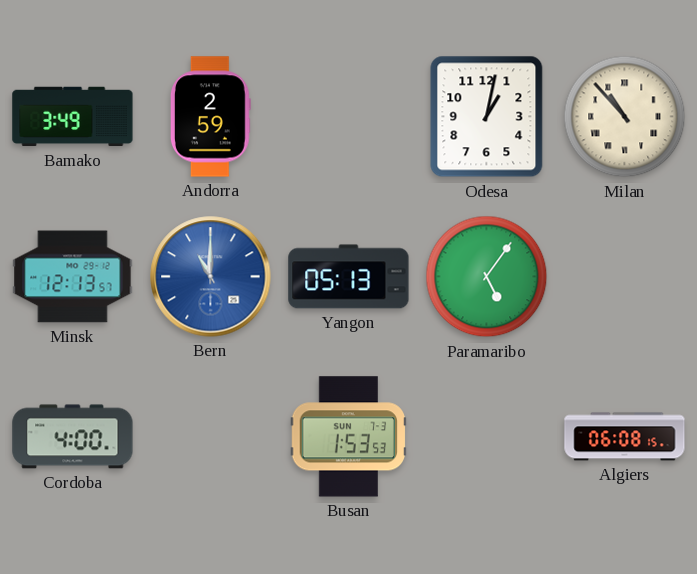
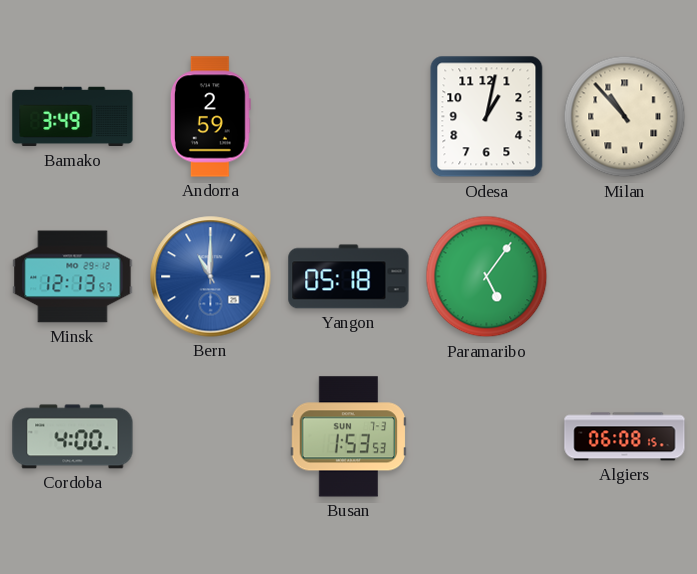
Yangon: 05:13 -> 05:18 (349, 277)
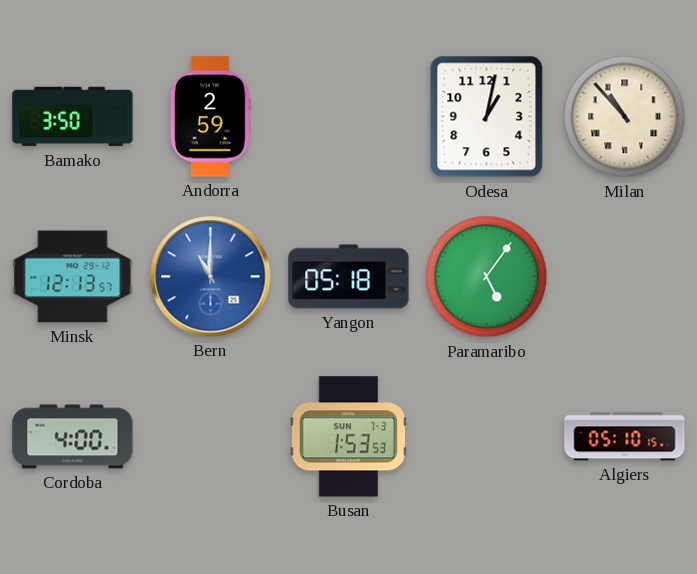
Bamako: 3:49 -> 3:50 (73, 117)
Algiers: 06:08 -> 05:10 (625, 437)
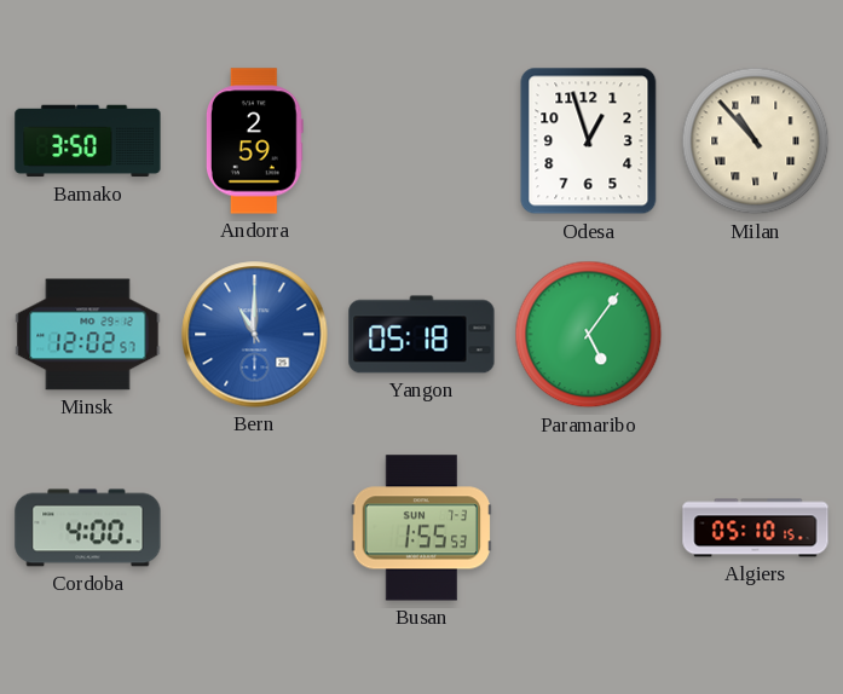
Odesa: 1:02 -> 12:57 (589, 141)
Minsk: 12:13 -> 12:02 (88, 335)
Busan: 1:53 -> 1:55 (422, 528)
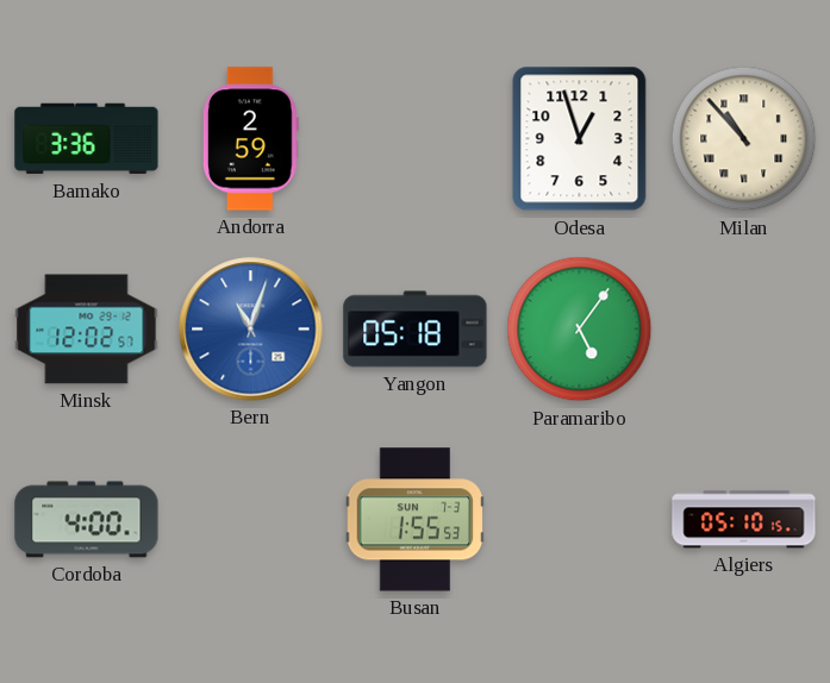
Bamako: 3:50 -> 3:36 (87, 139)
Bern: 11:00 -> 11:03 (251, 330)
